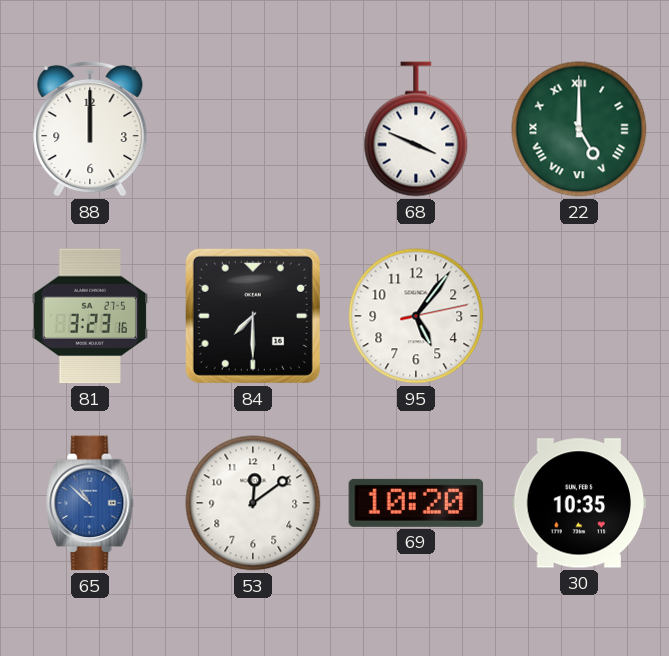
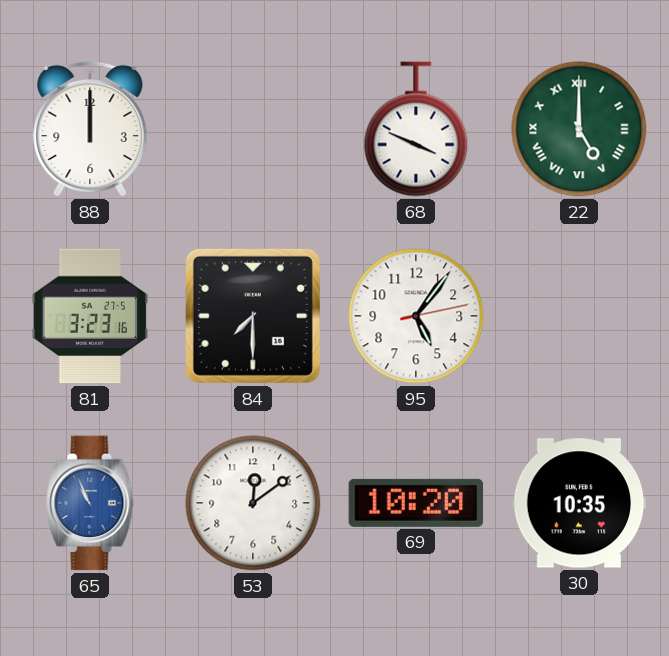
65: 10:52 -> 10:56 (90, 503)
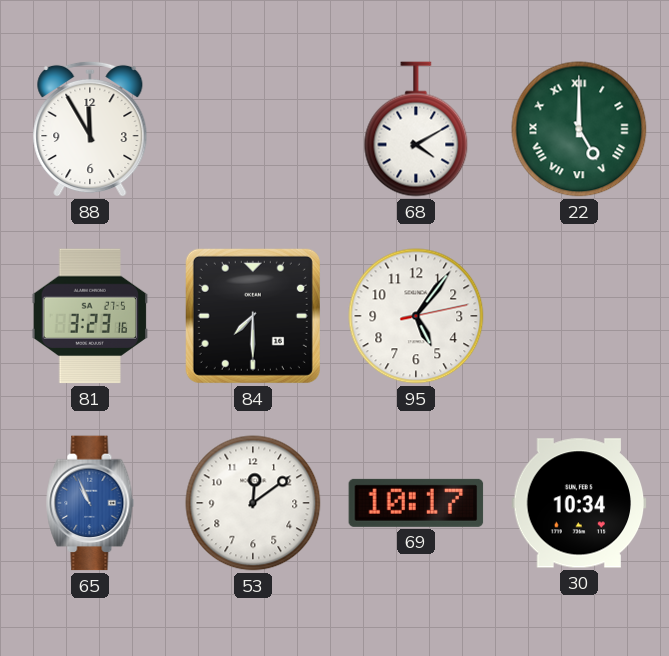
88: 12:00 -> 11:55 (90, 129)
68: 3:49 -> 4:10 (416, 129)
69: 10:20 -> 10:17 (416, 503)
30: 10:35 -> 10:34 (579, 503)
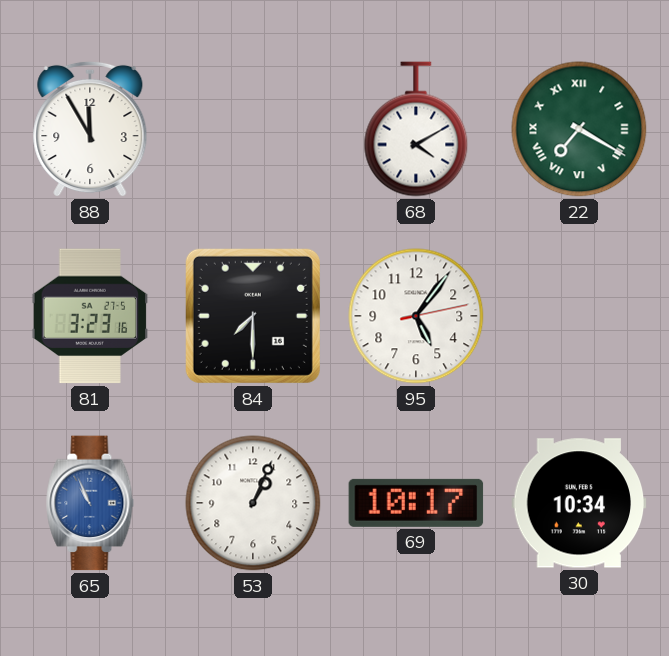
22: 5:00 -> 7:20 (579, 129)
53: 12:09 -> 1:04 (253, 503)
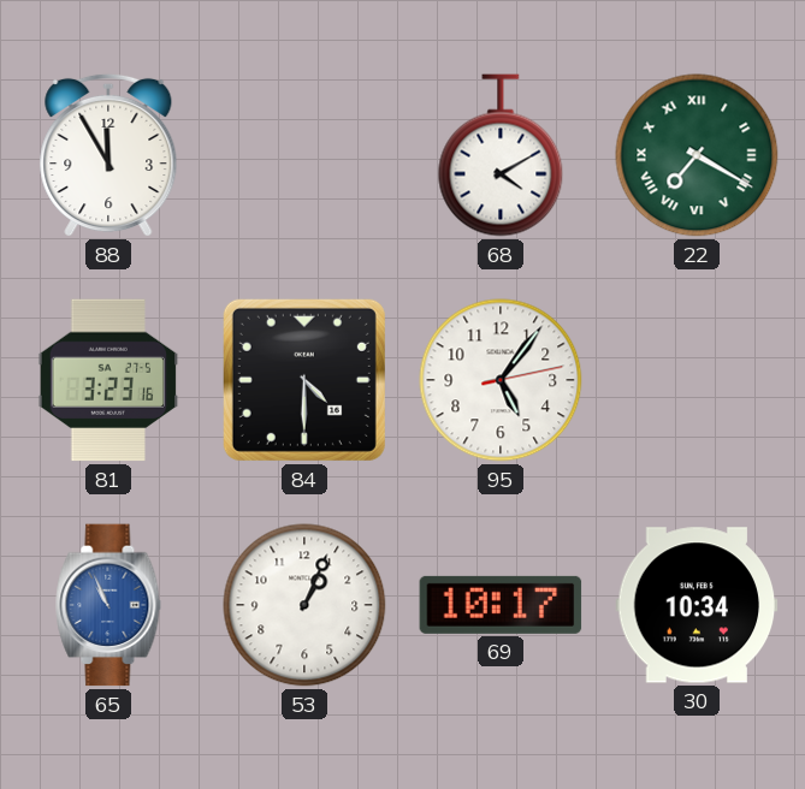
84: 7:30 -> 4:30 (304, 380)
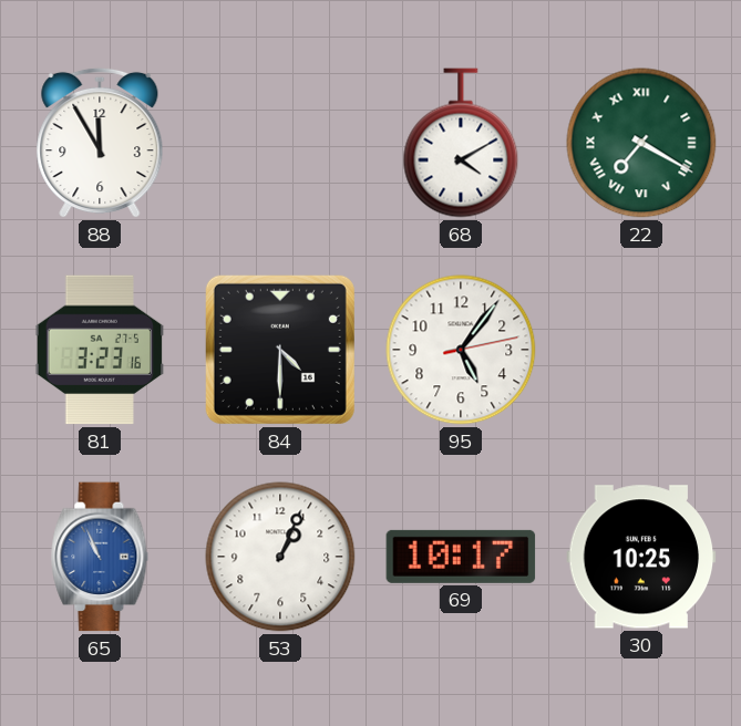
30: 10:34 -> 10:25 (641, 557)
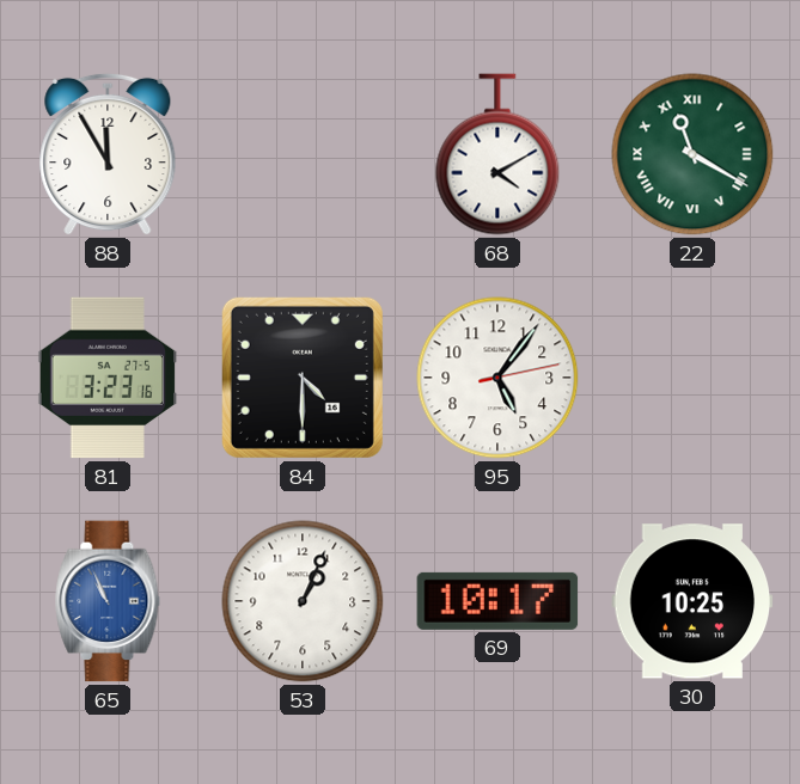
22: 7:20 -> 11:20 (692, 154)
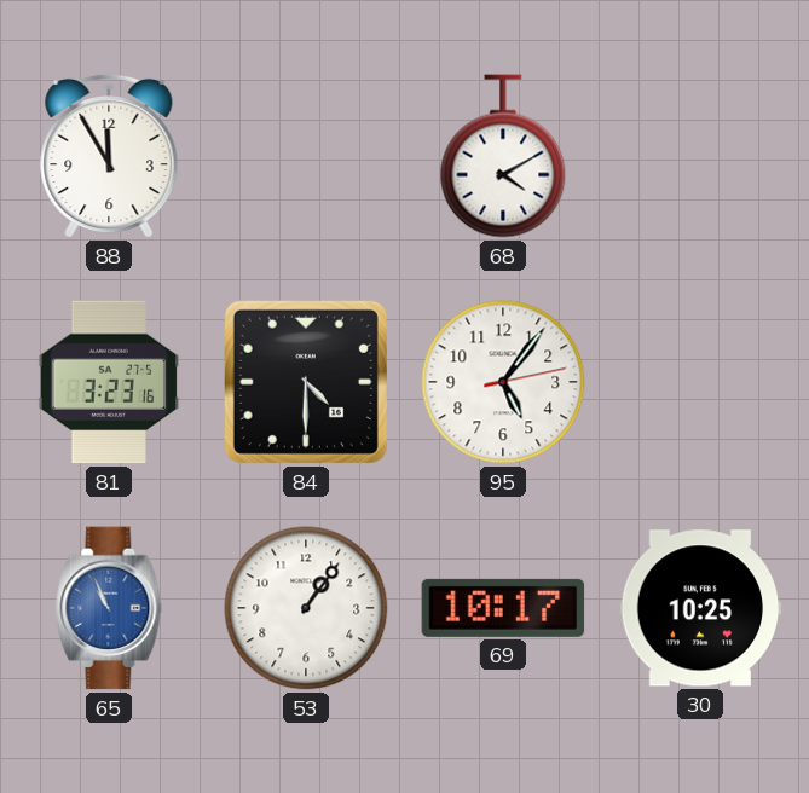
22: 11:20 -> none (692, 154)
53: 1:04 -> 1:06 (306, 608)
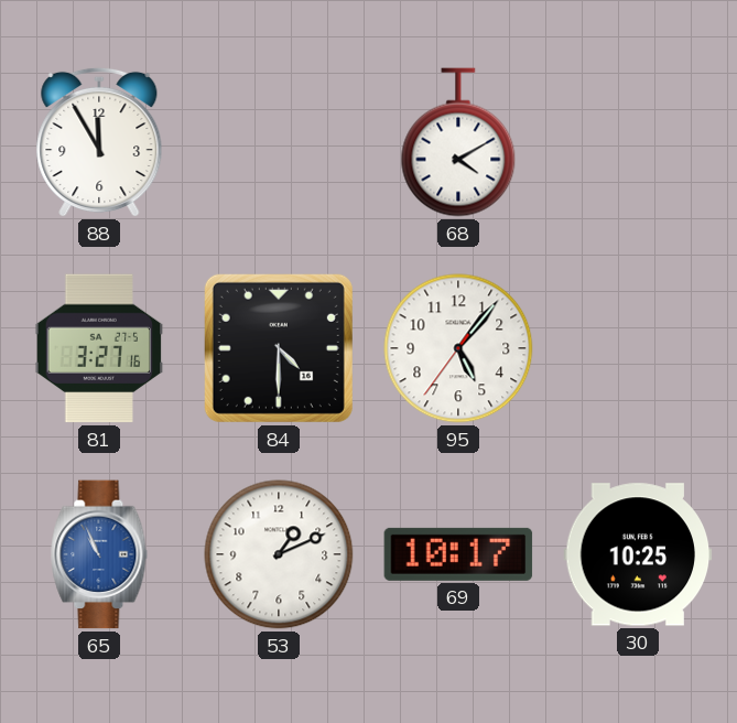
81: 3:23 -> 3:27 (99, 348)
95: 5:06:13 -> 5:06:36 (458, 348)
53: 1:06 -> 1:11 (279, 554)
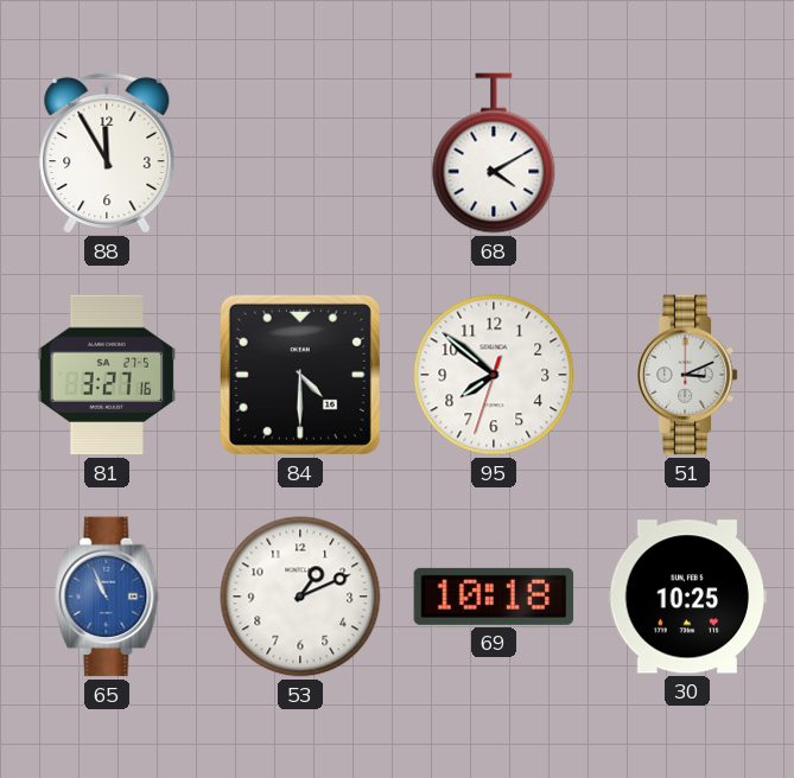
95: 5:06 -> 7:51 (494, 375)
51: none -> 3:11 (687, 375)
69: 10:17 -> 10:18 (494, 597)
